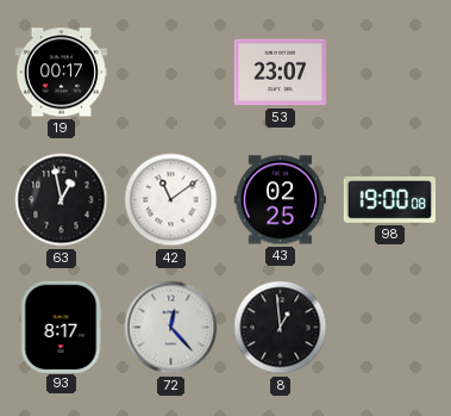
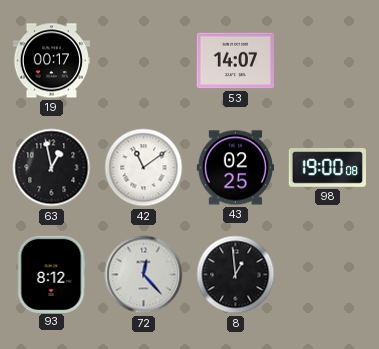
53: 23:07 -> 14:07 (235, 61)
93: 8:17 -> 8:12 (51, 274)
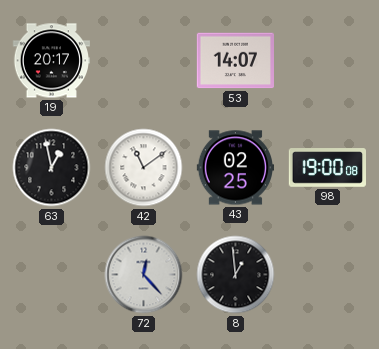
19: 00:17 -> 20:17 (51, 61)
93: 8:12 -> none (51, 274)
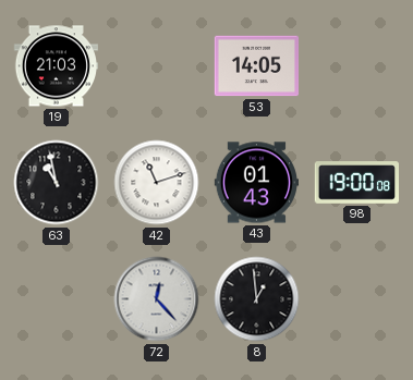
19: 20:17 -> 21:03 (56, 66)
53: 14:07 -> 14:05 (256, 66)
63: 12:58 -> 10:58 (57, 183)
42: 11:09 -> 11:12 (157, 183)
43: 02:25 -> 01:43 (256, 183)
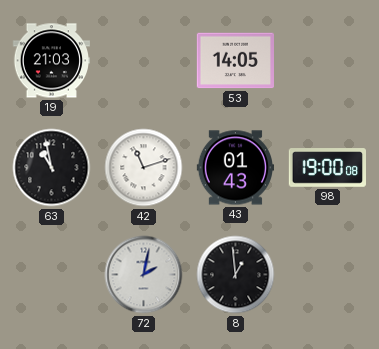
72: 12:23 -> 2:02 (144, 275)
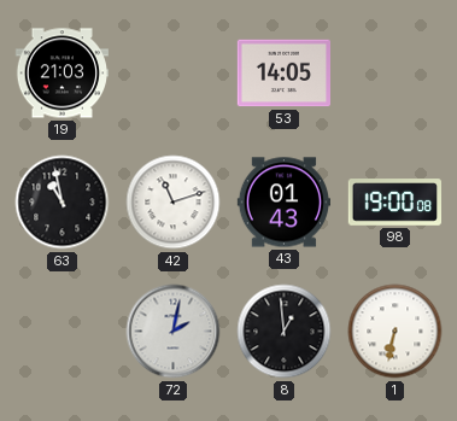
1: none -> 6:32 (396, 332)
